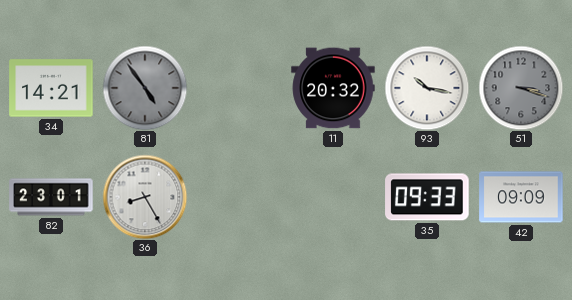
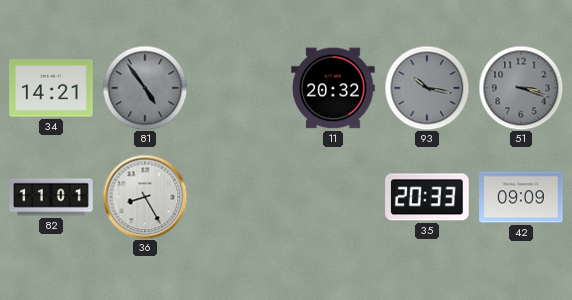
93 dial: white -> grey (427, 88)
82: 23:01 -> 11:01 (51, 197)
35: 09:33 -> 20:33 (427, 197)
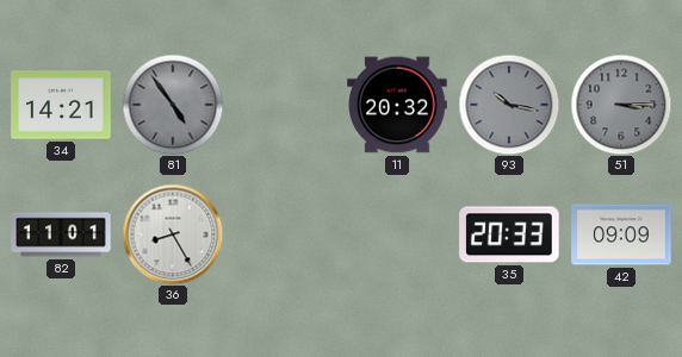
51: 3:18 -> 3:15 (621, 105)
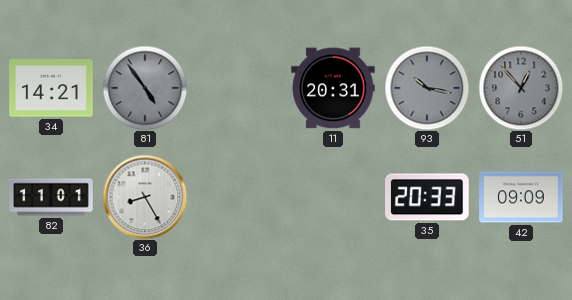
11: 20:32 -> 20:31 (333, 88)
51: 3:15 -> 12:53 (521, 88)
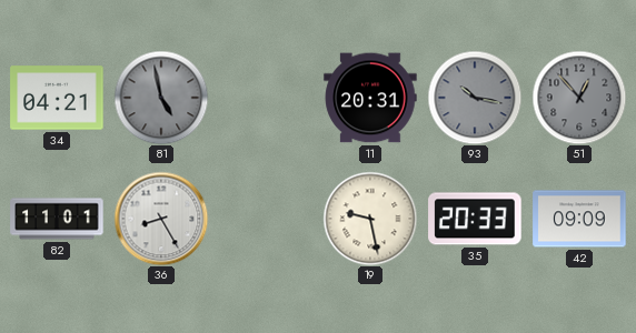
34: 14:21 -> 04:21 (57, 98)
81: 4:54 -> 4:58 (161, 98)
19: none -> 9:28 (370, 219)
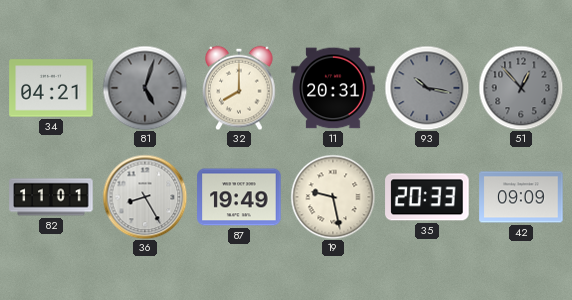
81: 4:58 -> 5:03 (145, 88)
32: none -> 8:00 (239, 88)
87: none -> 19:49 (239, 197)
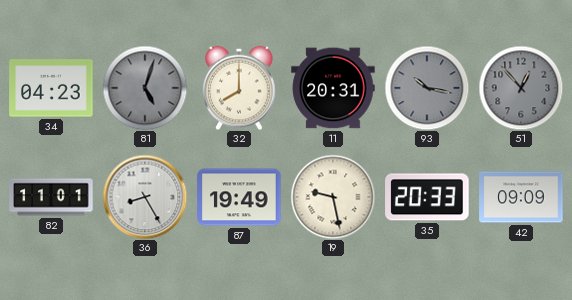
34: 04:21 -> 04:23 (51, 88)
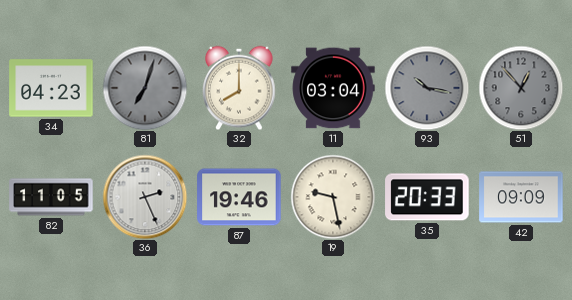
81: 5:03 -> 7:03 (145, 88)
11: 20:31 -> 03:04 (333, 88)
82: 11:01 -> 11:05 (51, 197)
36: 8:25 -> 2:26 (145, 197)
87: 19:49 -> 19:46 (239, 197)
